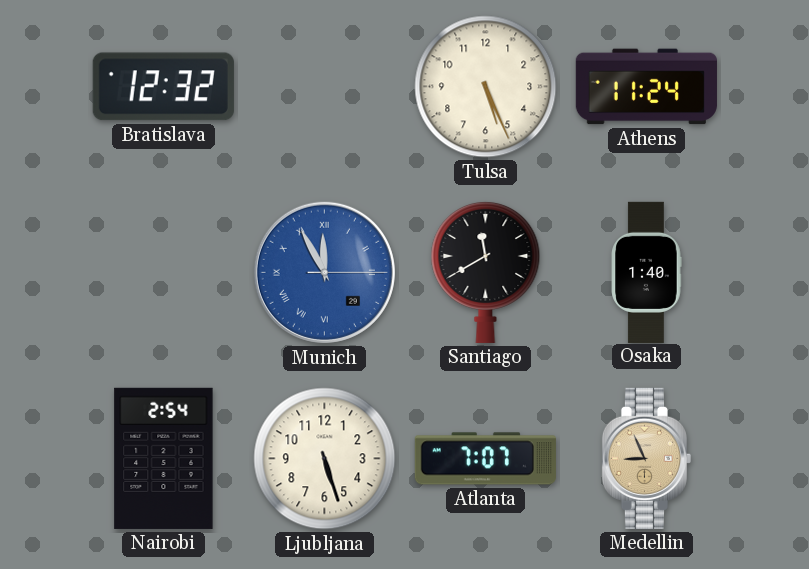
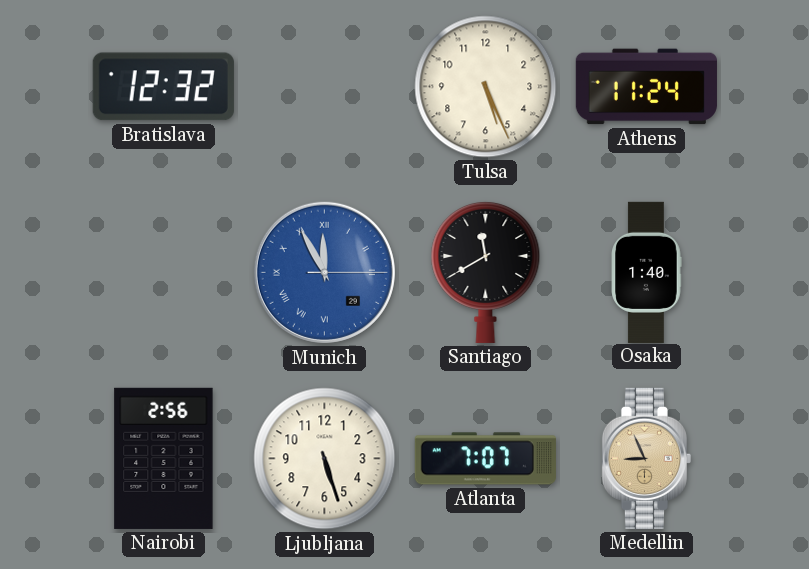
Nairobi: 2:54 -> 2:56 (164, 458)
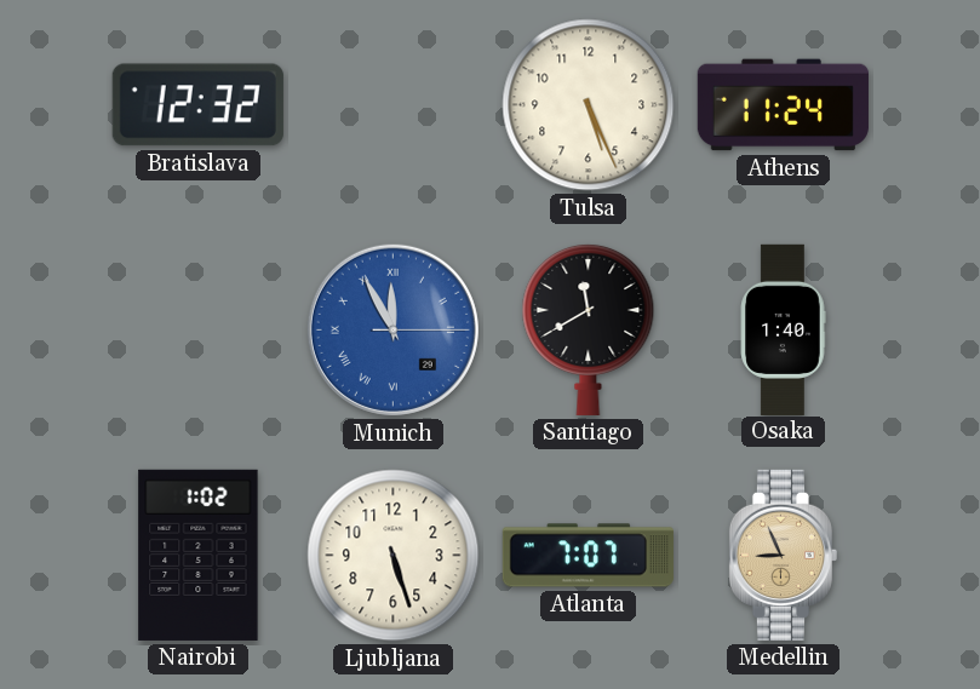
Nairobi: 2:56 -> 1:02 (199, 555)
